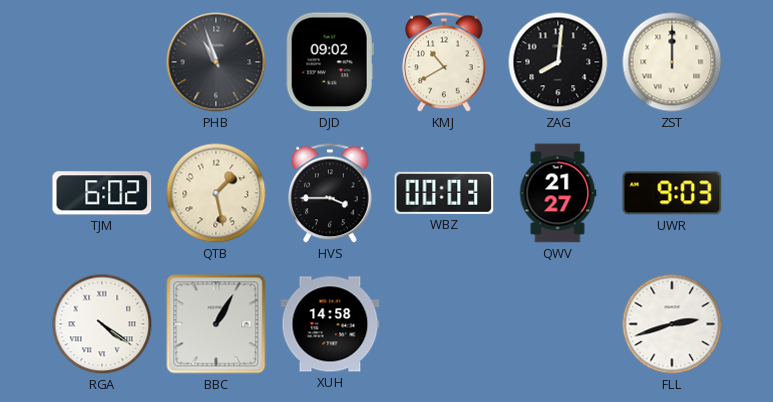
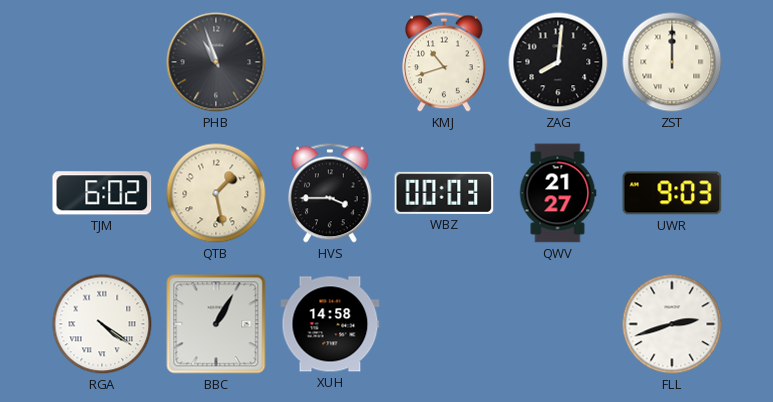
DJD: 09:02 -> none (330, 62)
KMJ: 10:40 -> 10:42 (445, 62)
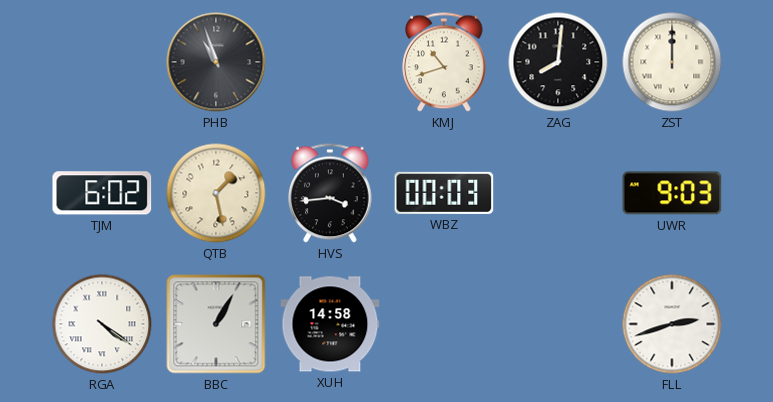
HVS: 3:45 -> 3:44 (331, 193)
QWV: 21:27 -> none (558, 193)
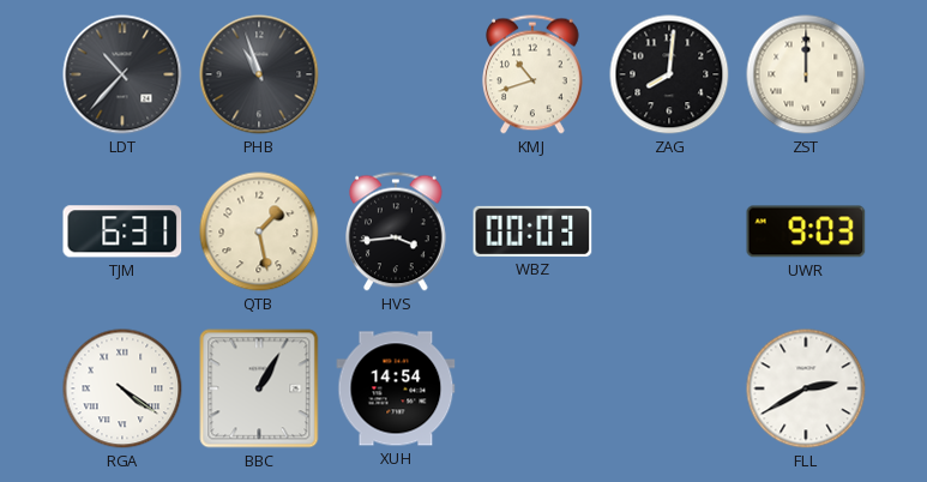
LDT: none -> 10:37 (122, 74)
TJM: 6:02 -> 6:31 (122, 231)
XUH: 14:58 -> 14:54 (396, 388)
FLL: 2:42 -> 2:40 (806, 388)
